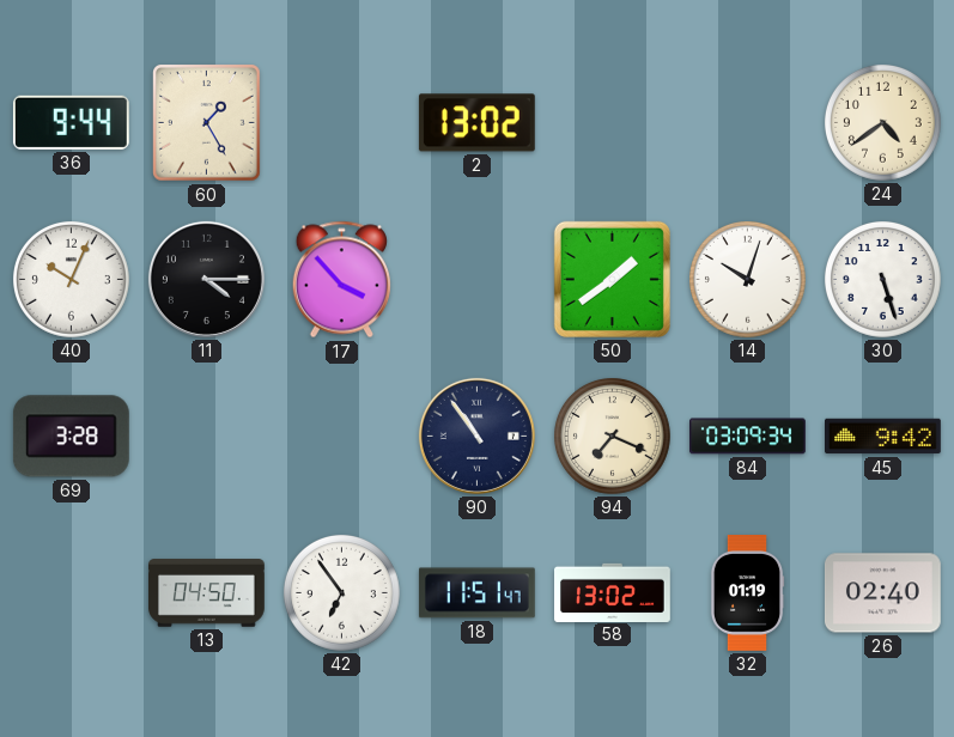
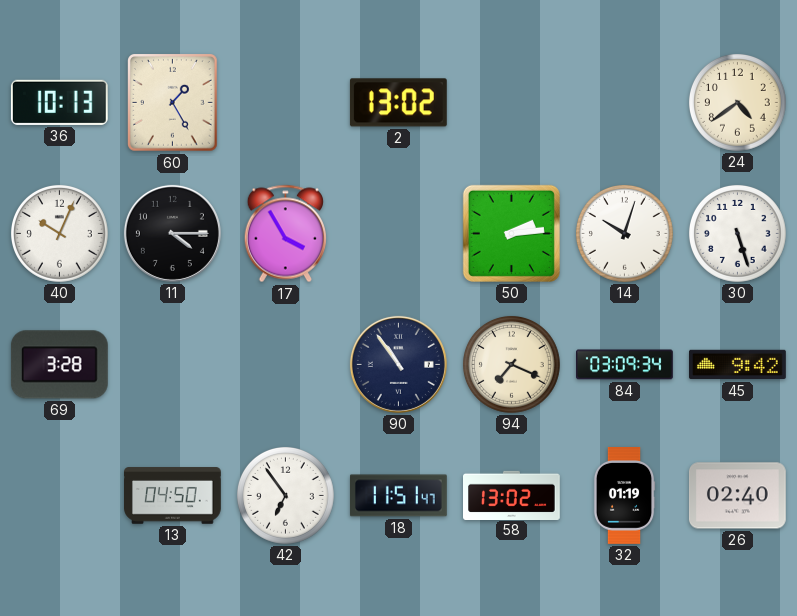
36: 9:44 -> 10:13 (59, 102)
17: 3:53 -> 3:55 (285, 234)
50: 1:39 -> 2:14 (511, 233)
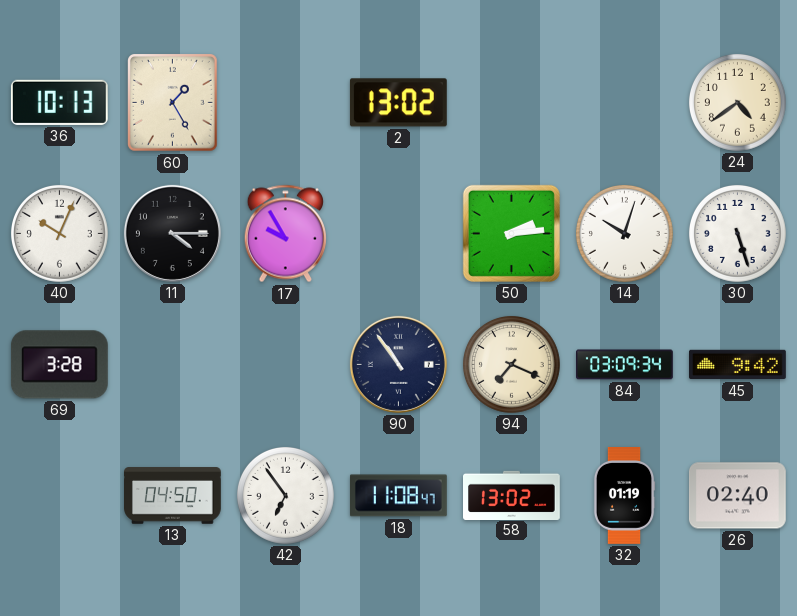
17: 3:55 -> 9:55 (285, 234)
18: 11:51 -> 11:08 (398, 496)
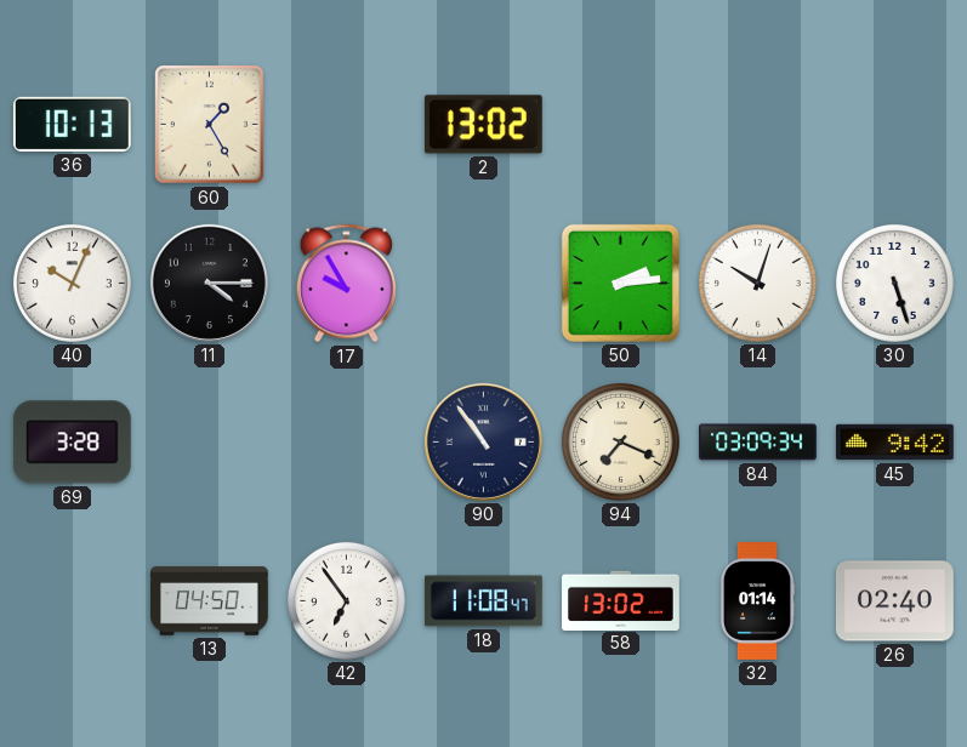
24: 4:39 -> none (737, 102)
32: 01:19 -> 01:14 (757, 601)
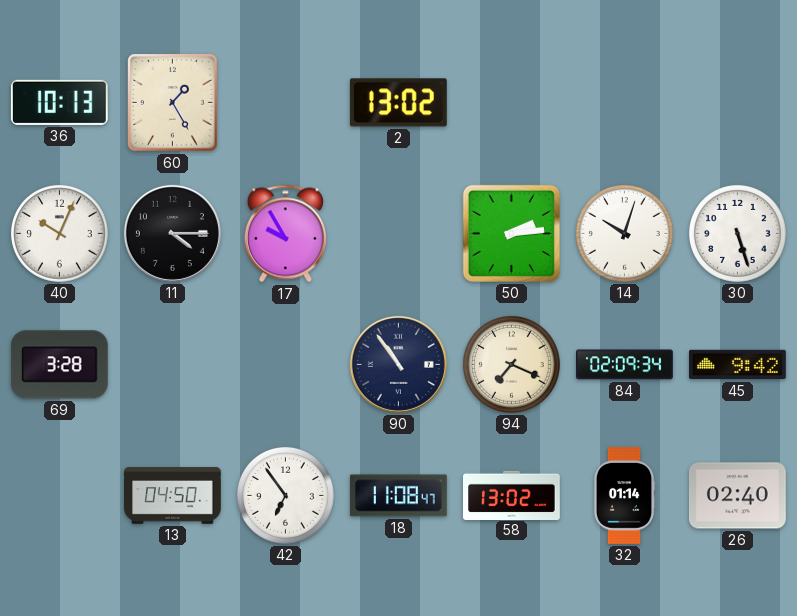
84: 03:09 -> 02:09 (625, 365)
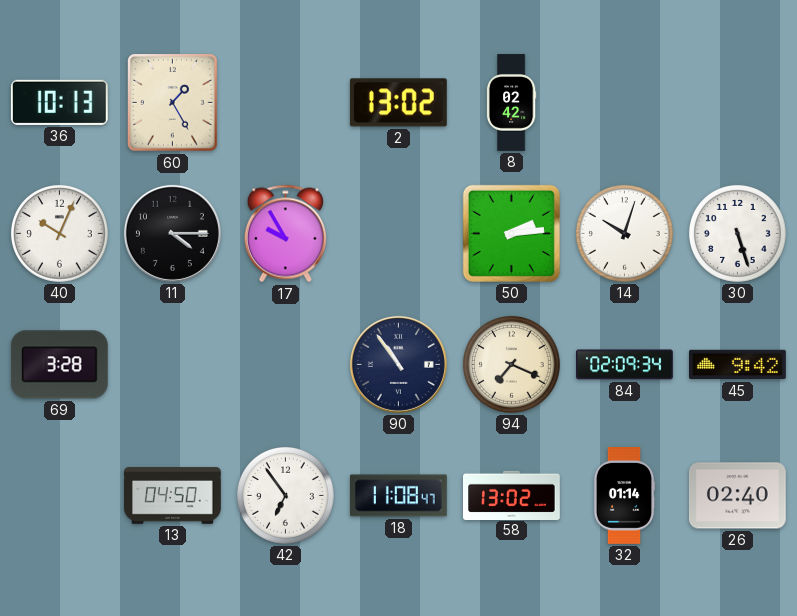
8: none -> 02:42 (511, 103)
